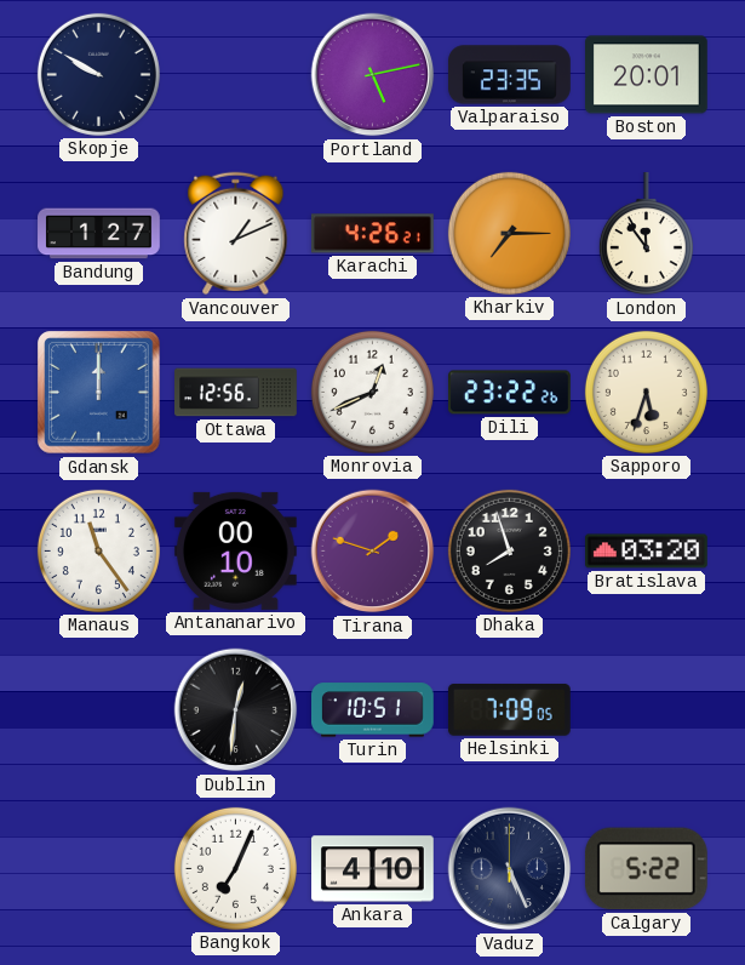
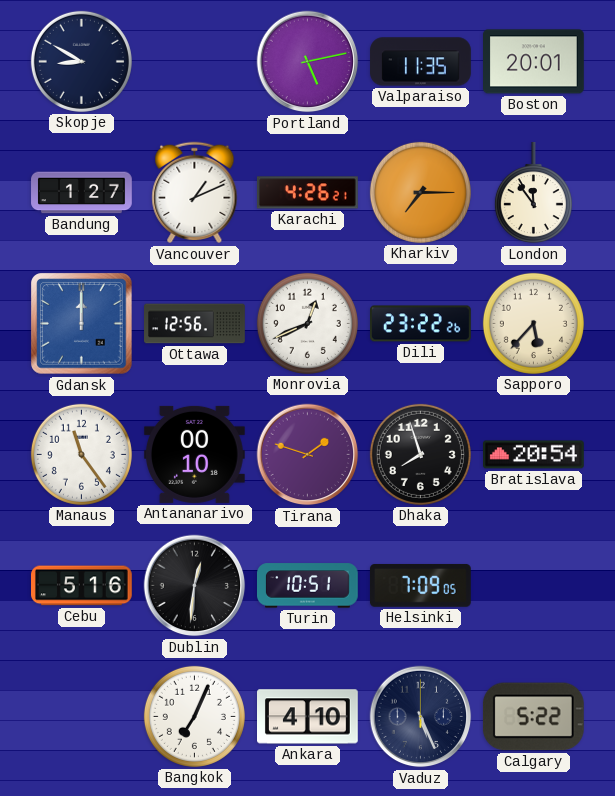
Skopje: 9:50 -> 8:50 (81, 61)
Valparaiso: 23:35 -> 11:35 (421, 62)
Sapporo: 5:33 -> 5:37 (533, 323)
Bratislava: 03:20 -> 20:54 (534, 455)
Cebu: none -> 5:16 (82, 586)
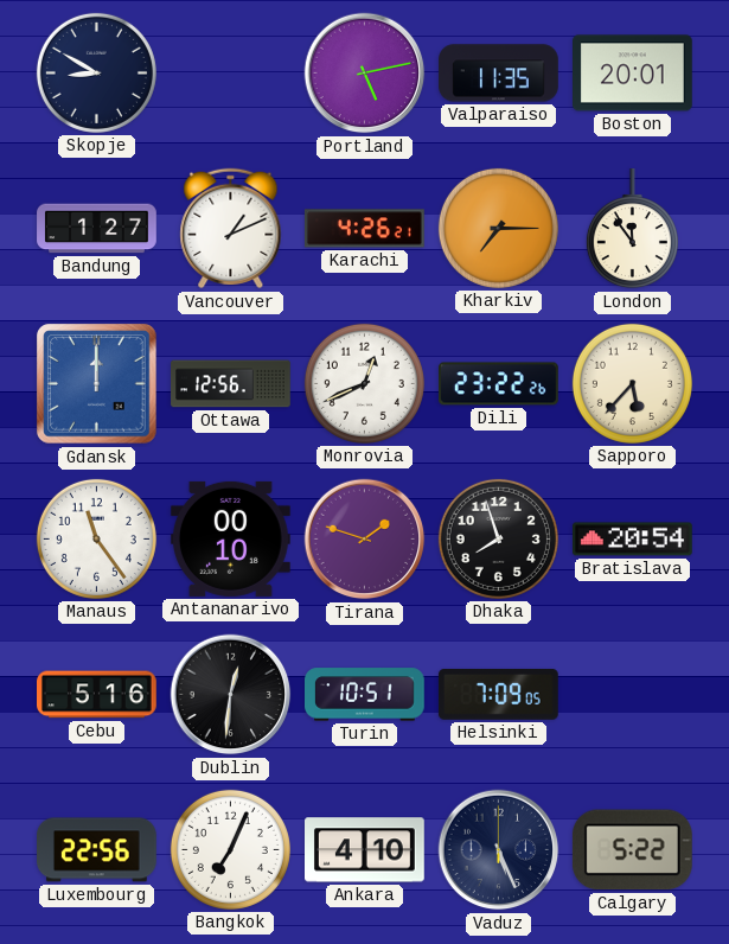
Luxembourg: none -> 22:56 (97, 850)
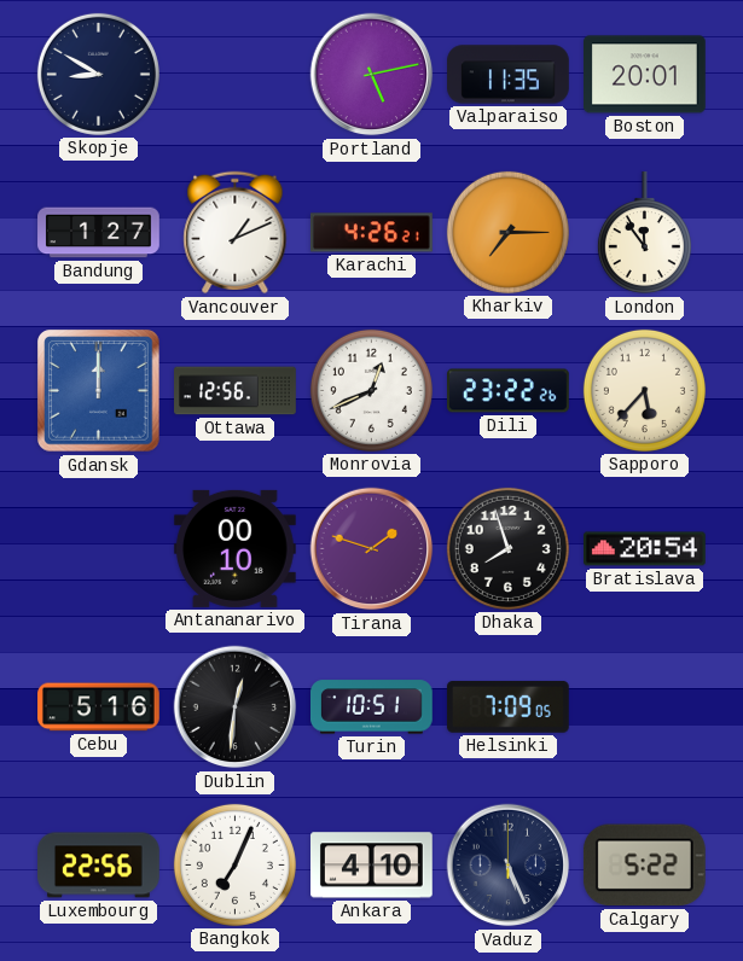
Manaus: 11:24 -> none (96, 538)
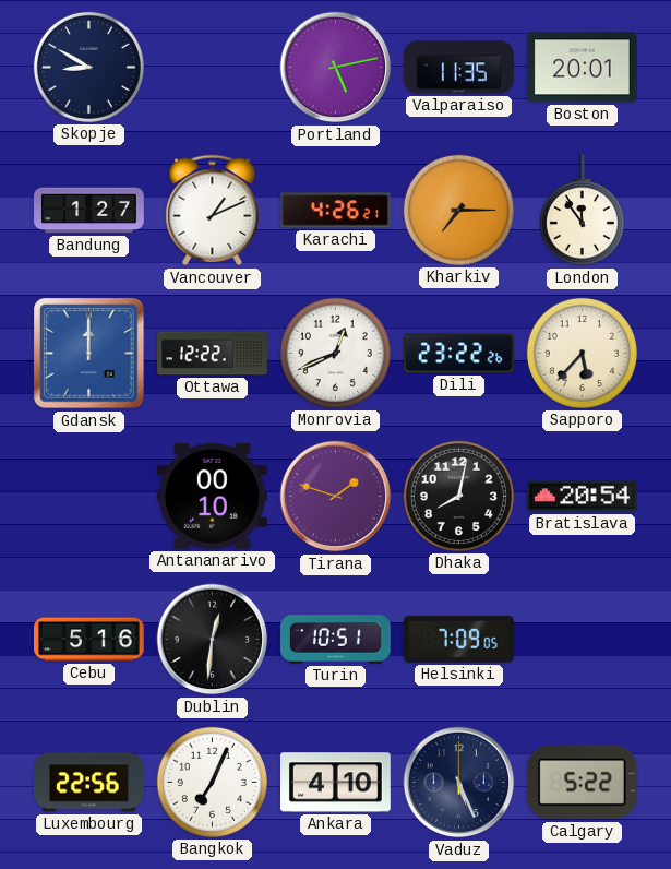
Ottawa: 12:56 -> 12:22 (213, 354)
Dhaka: 7:57 -> 8:02 (458, 496)
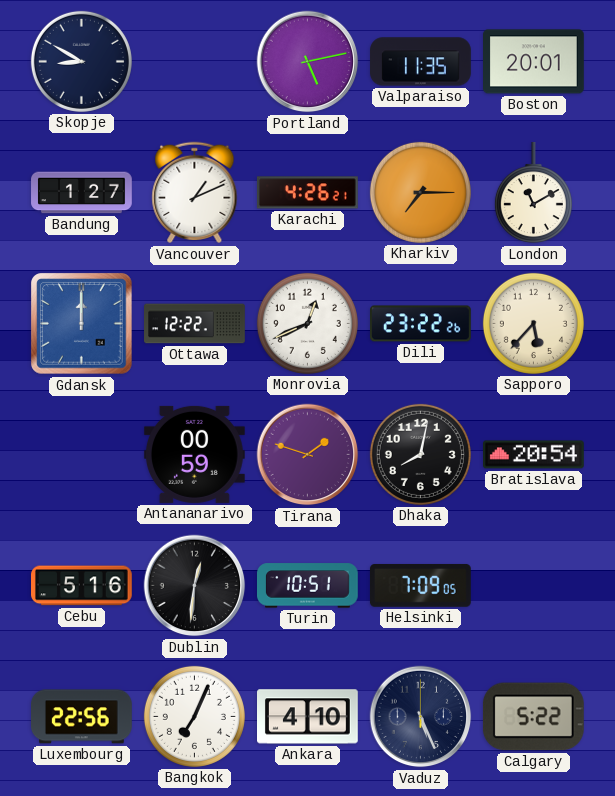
London: 11:54 -> 11:10 (533, 194)
Antananarivo: 00:10 -> 00:59 (195, 454)
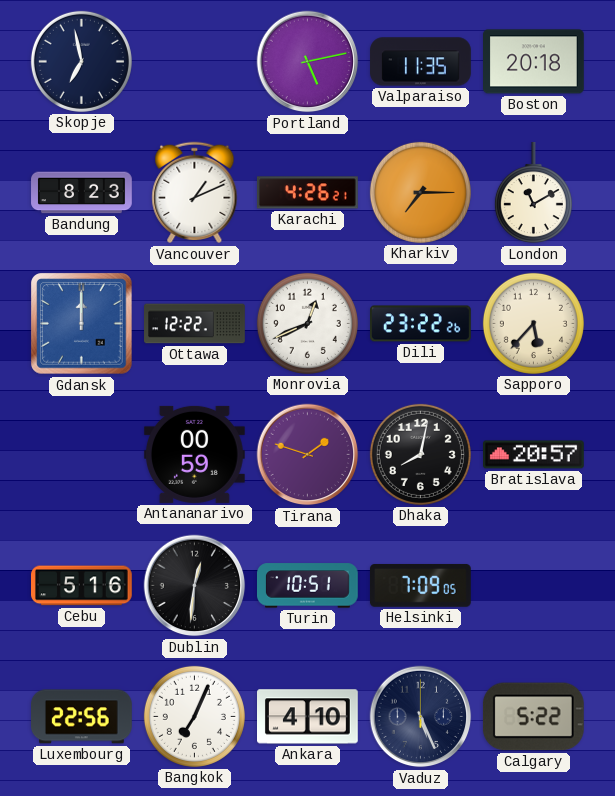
Skopje: 8:50 -> 6:58 (81, 61)
Boston: 20:01 -> 20:18 (534, 62)
Bandung: 1:27 -> 8:23 (82, 193)
Bratislava: 20:54 -> 20:57 (534, 455)
